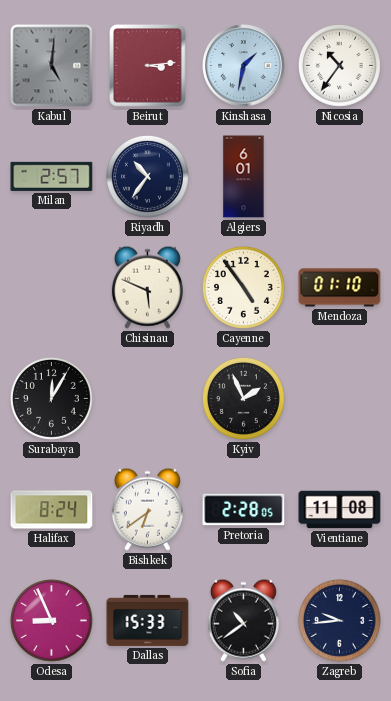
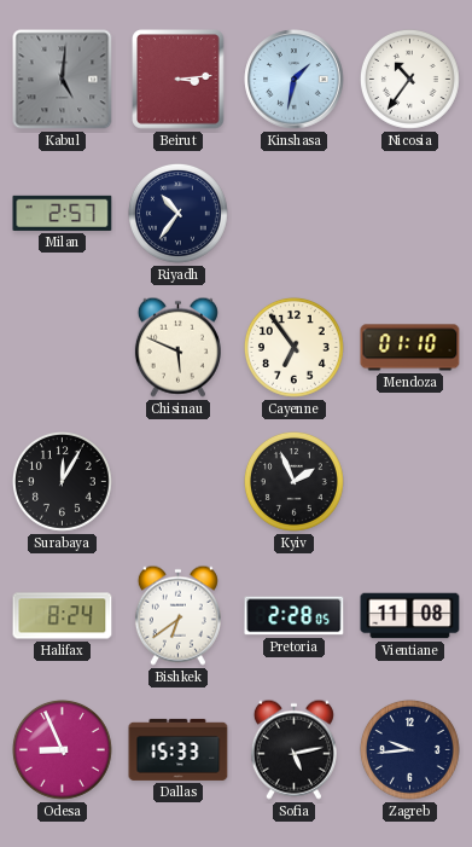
Algiers: 6:01 -> none (244, 177)
Cayenne: 4:54 -> 6:54 (293, 347)
Sofia: 10:39 -> 5:13 (293, 749)
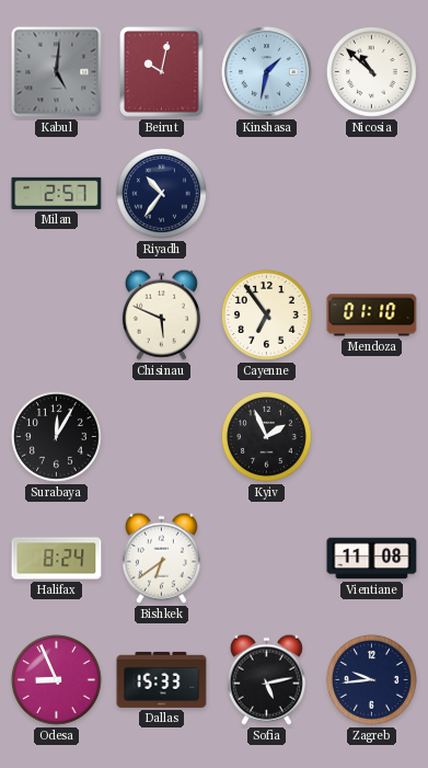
Beirut: 3:14 -> 10:02 (162, 72)
Nicosia: 10:36 -> 10:52 (371, 71)
Pretoria: 2:28 -> none (295, 616)
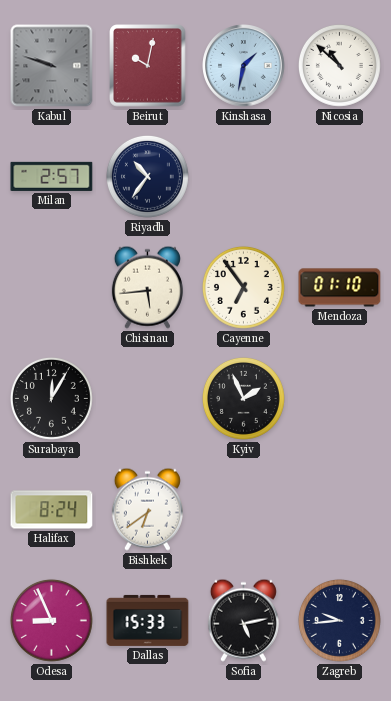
Kabul: 5:01 -> 9:48 (52, 66)
Chisinau: 5:49 -> 5:44 (147, 287)
Vientiane: 11:08 -> none (372, 559)
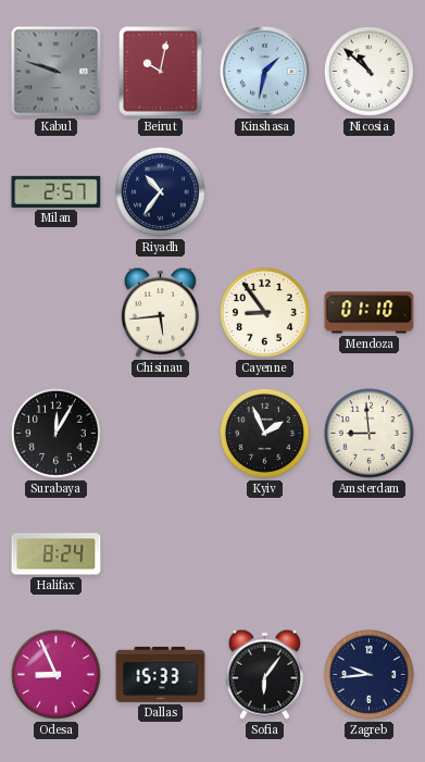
Cayenne: 6:54 -> 8:54 (264, 312)
Amsterdam: none -> 8:59 (368, 433)
Bishkek: 6:39 -> none (147, 509)
Sofia: 5:13 -> 6:06 (264, 674)
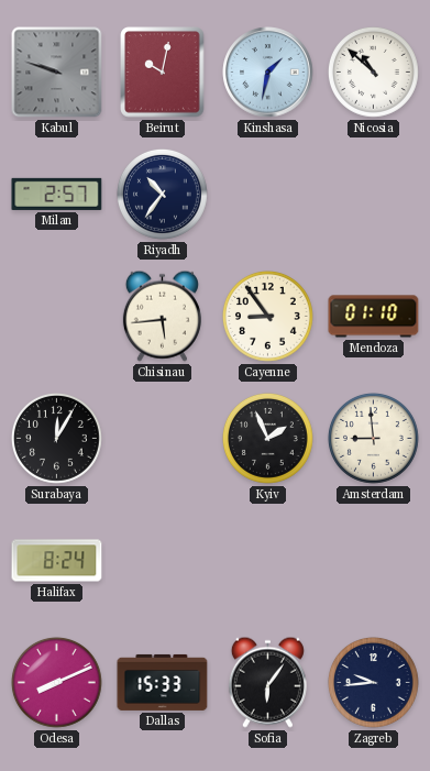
Odesa: 8:56 -> 8:11 (56, 682)
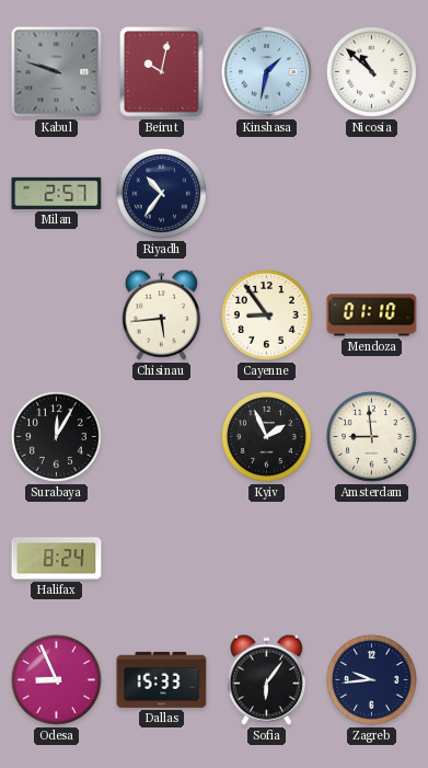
Odesa: 8:11 -> 8:56 (56, 679)
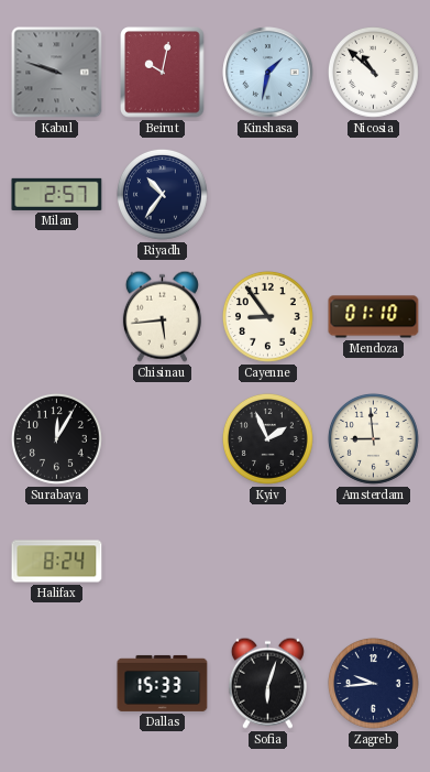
Odesa: 8:56 -> none (56, 679)
Sofia: 6:06 -> 6:03 (267, 683)
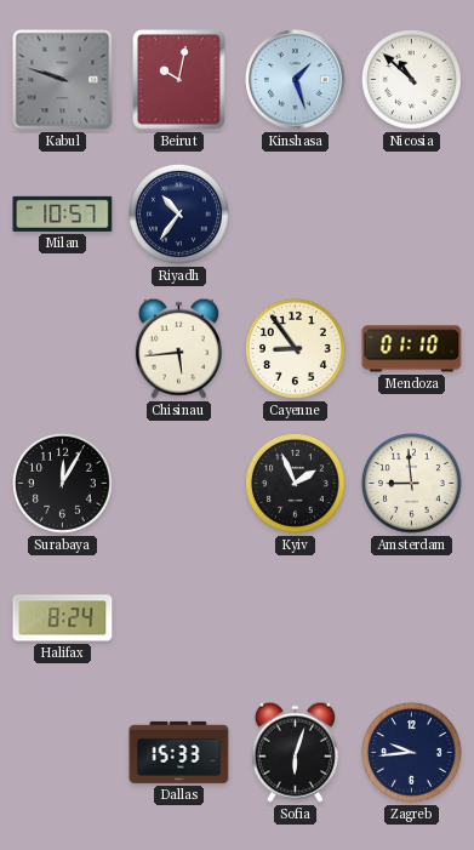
Kinshasa: 1:32 -> 1:27 (296, 80)
Milan: 2:57 -> 10:57 (63, 213)
